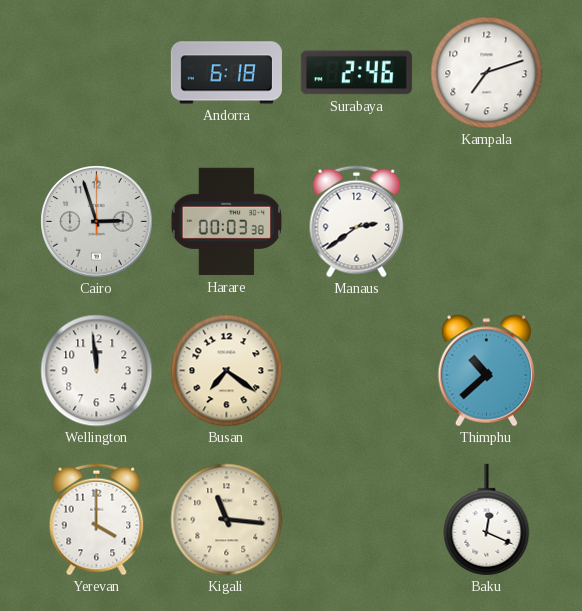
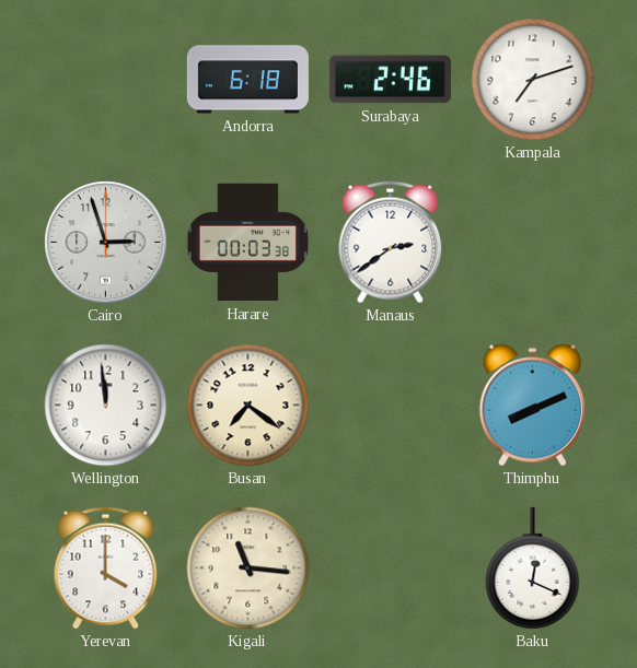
Thimphu: 10:38 -> 8:11 (533, 406)
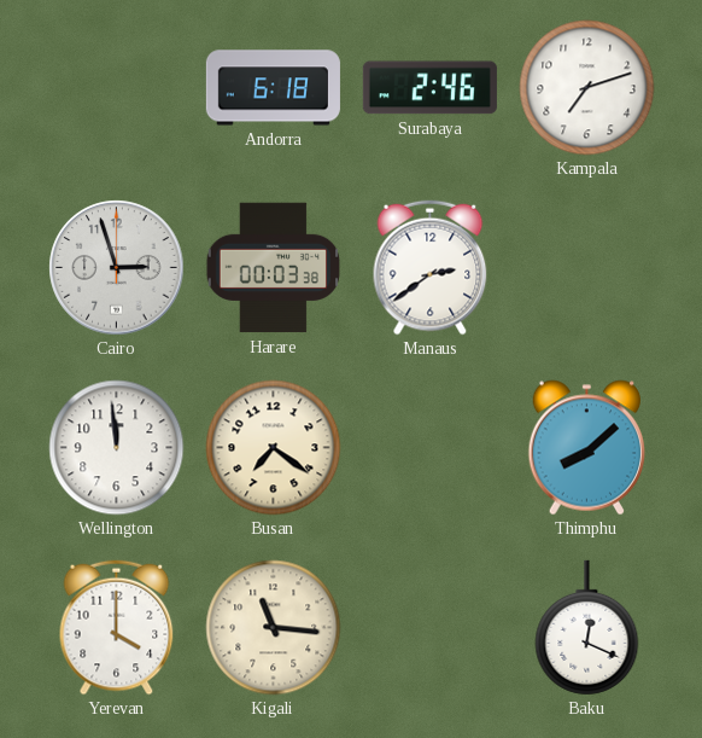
Thimphu: 8:11 -> 8:08 (587, 448)
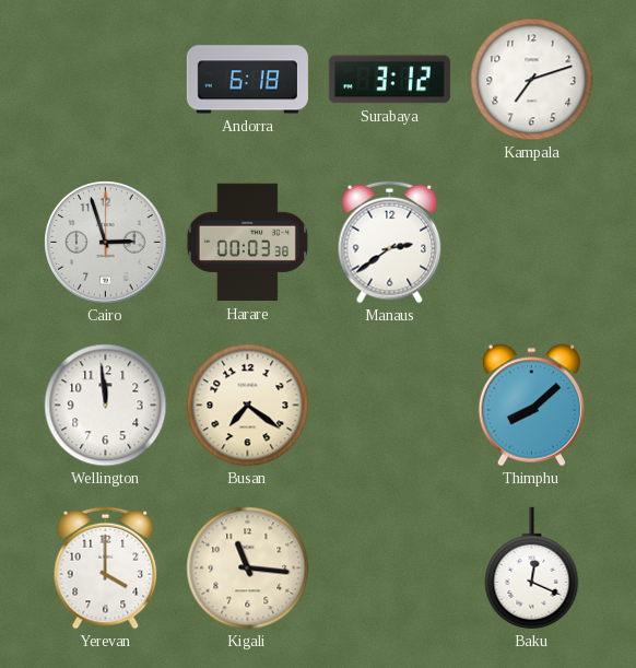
Surabaya: 2:46 -> 3:12 (389, 80)
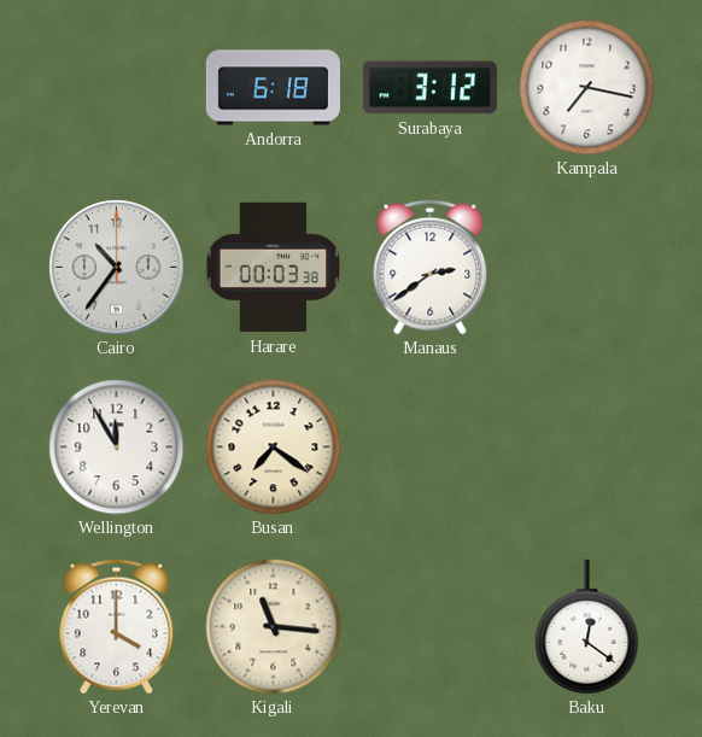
Kampala: 7:12 -> 7:17 (587, 88)
Cairo: 2:57 -> 10:36 (117, 268)
Wellington: 11:59 -> 11:55 (117, 448)
Thimphu: 8:08 -> none (532, 406)
Baku: 12:19 -> 12:21 (587, 627)
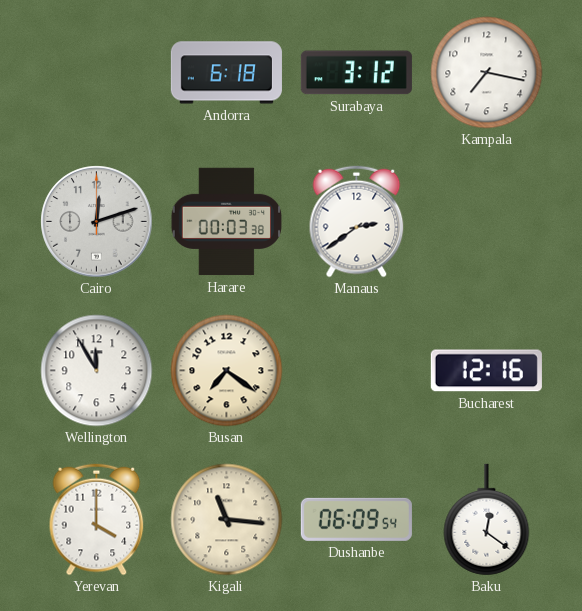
Cairo: 10:36 -> 12:12 (97, 222)
Bucharest: none -> 12:16 (486, 371)
Dushanbe: none -> 06:09 (356, 519)
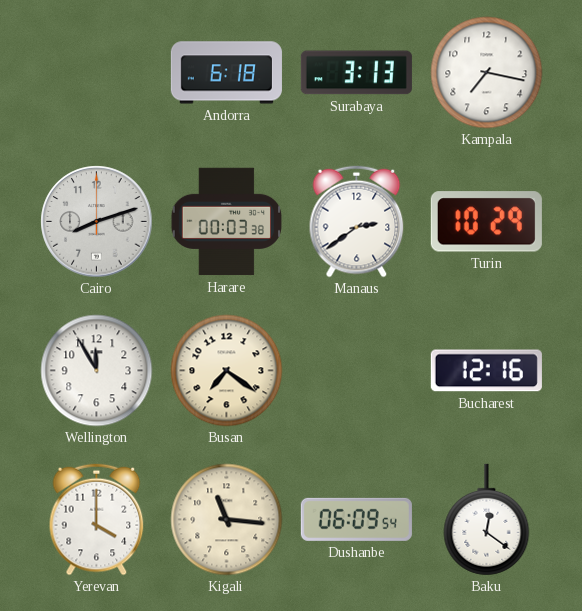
Surabaya: 3:12 -> 3:13 (356, 73)
Cairo: 12:12 -> 8:12 (97, 222)
Turin: none -> 10:29 (486, 222)
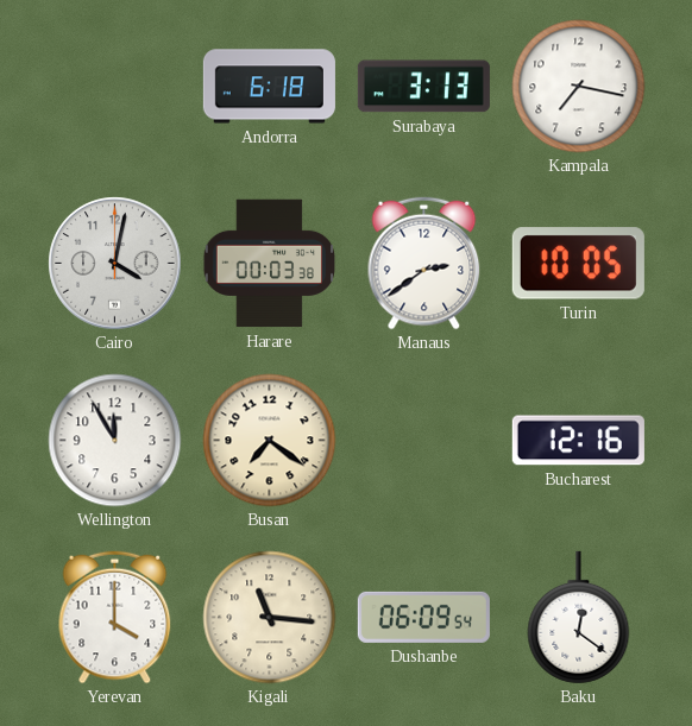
Cairo: 8:12 -> 4:02 (115, 264)
Turin: 10:29 -> 10:05 (578, 264)
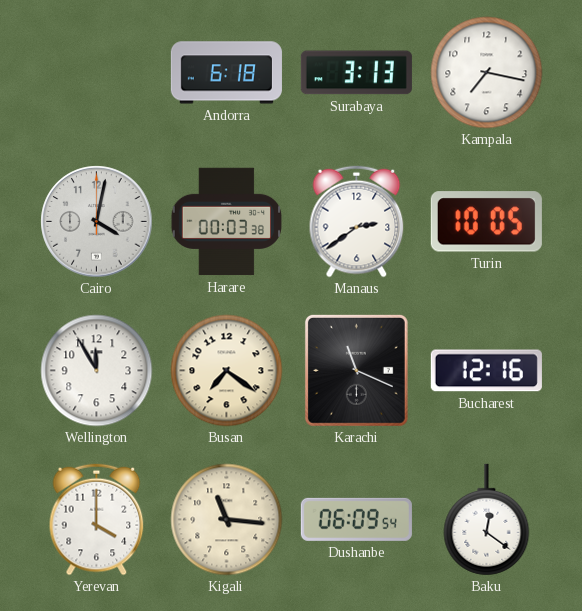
Karachi: none -> 11:19 (356, 370)
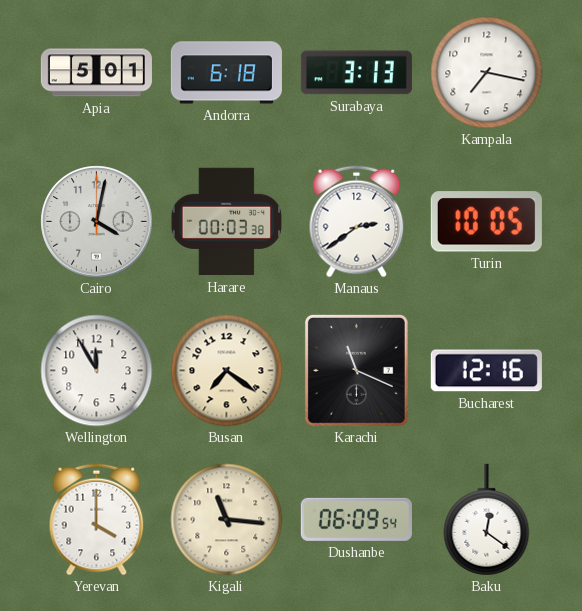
Apia: none -> 5:01 (96, 73)
